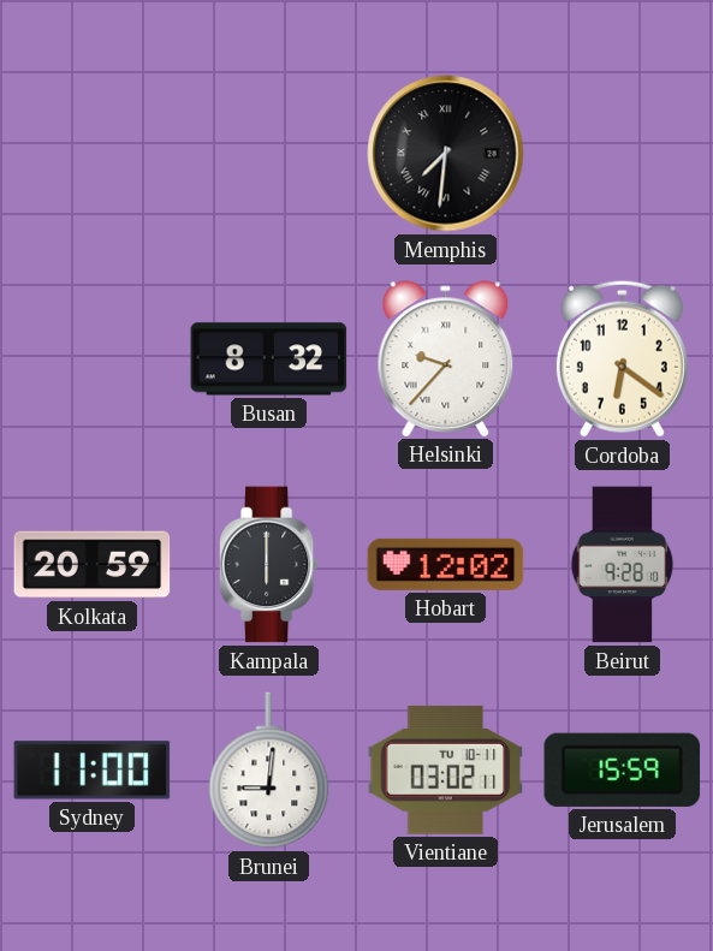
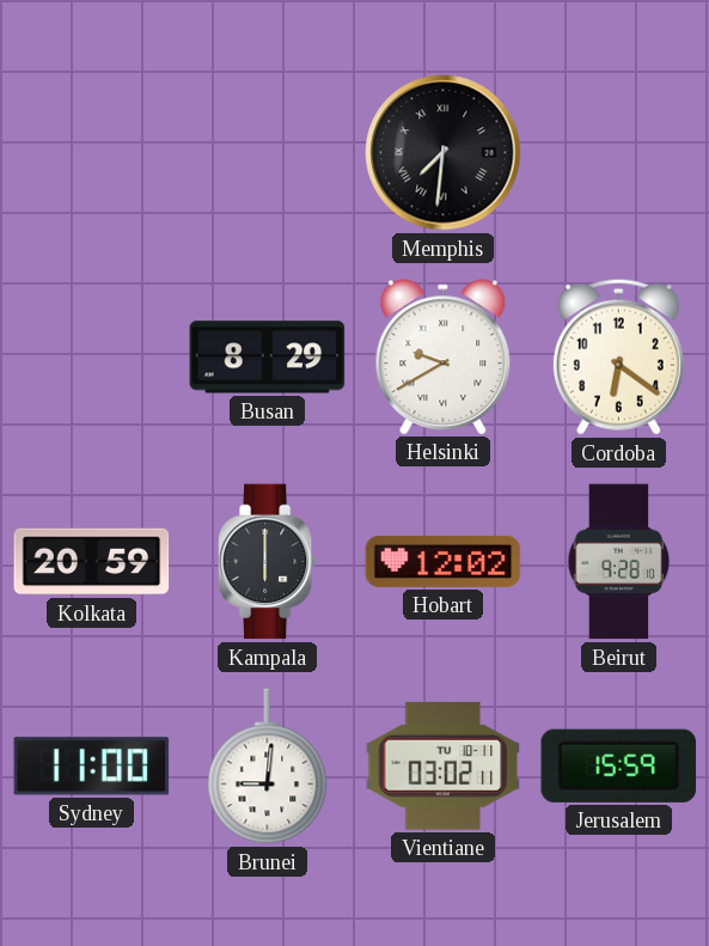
Busan: 8:32 -> 8:29 (268, 358)
Helsinki: 9:37 -> 9:40 (444, 356)
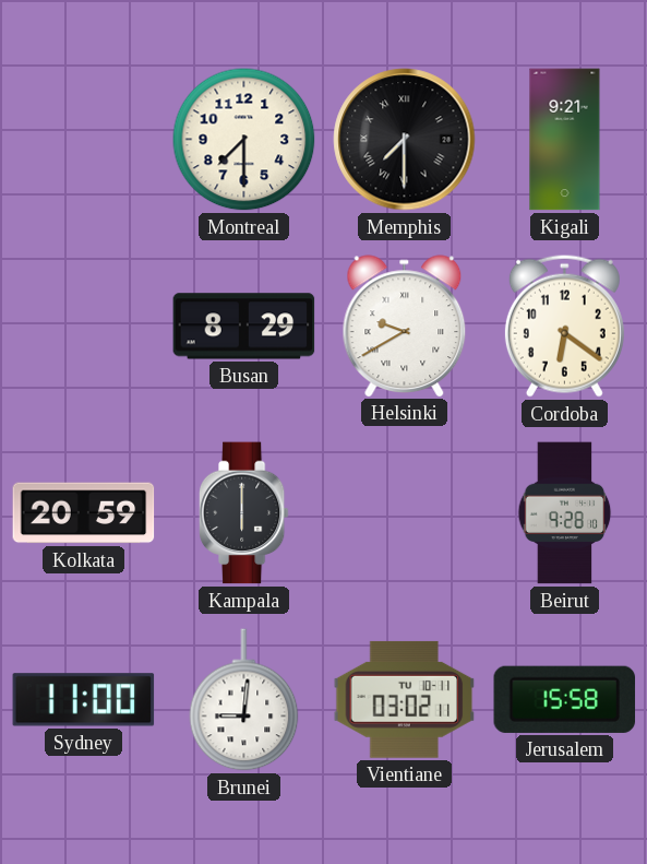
Montreal: none -> 7:30 (244, 140)
Memphis: 7:31 -> 7:30 (405, 140)
Kigali: none -> 9:21 (565, 140)
Hobart: 12:02 -> none (444, 561)
Jerusalem: 15:59 -> 15:58 (565, 699)
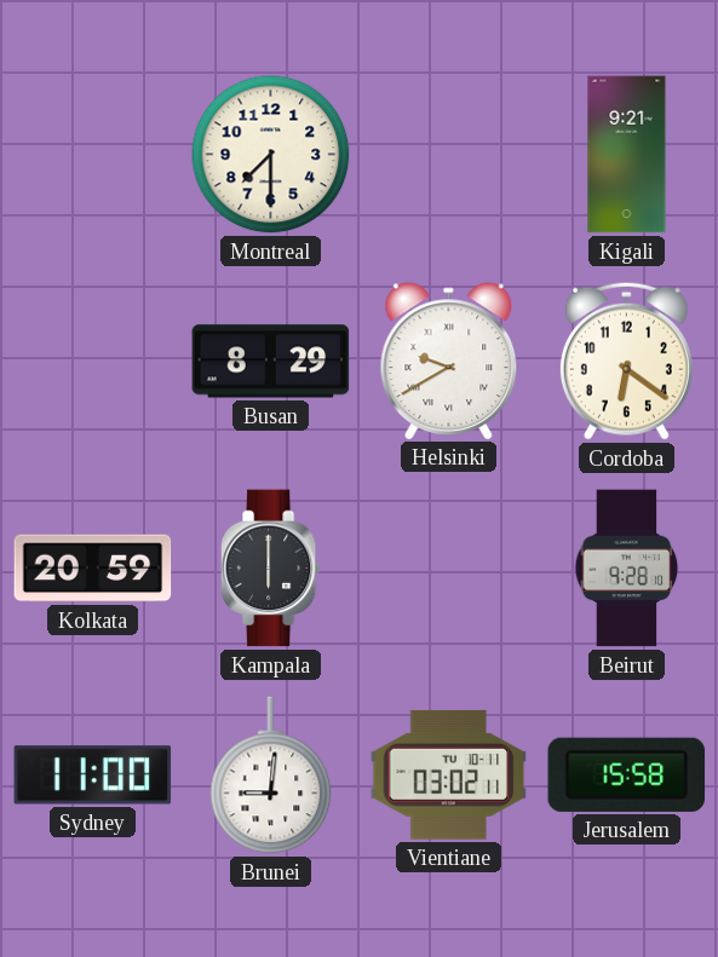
Memphis: 7:30 -> none (405, 140)
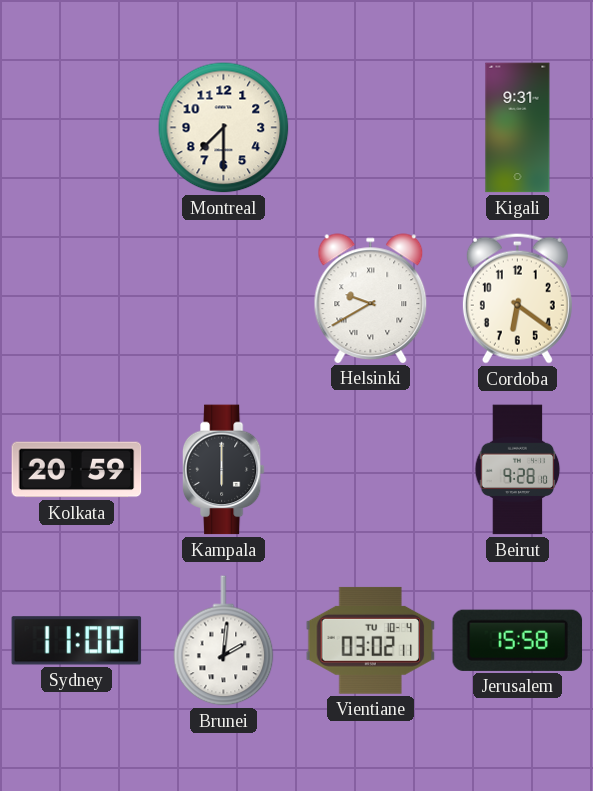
Kigali: 9:21 -> 9:31 (518, 128)
Busan: 8:29 -> none (271, 362)
Brunei: 9:01 -> 2:01 (224, 641)
Vientiane date: TU 10-11 -> TU 10-4 (371, 640)
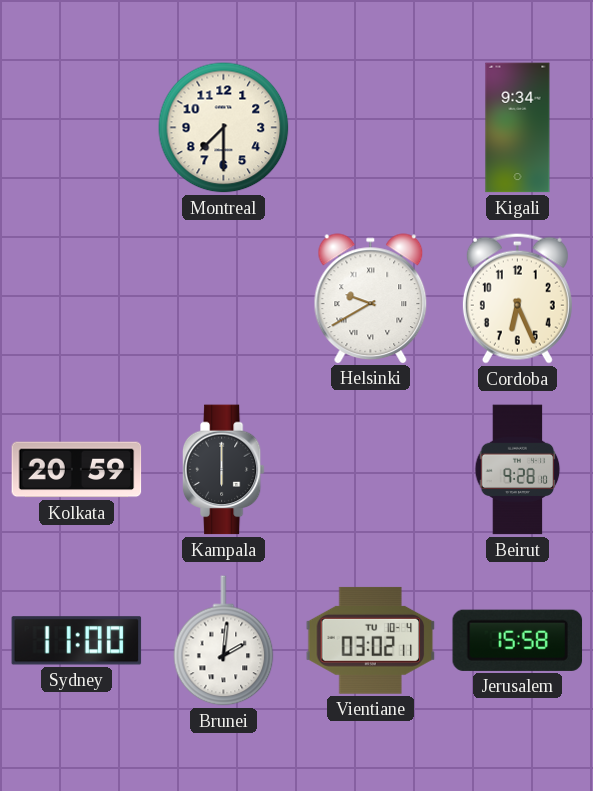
Kigali: 9:31 -> 9:34 (518, 128)
Cordoba: 6:21 -> 6:26 (517, 298)
